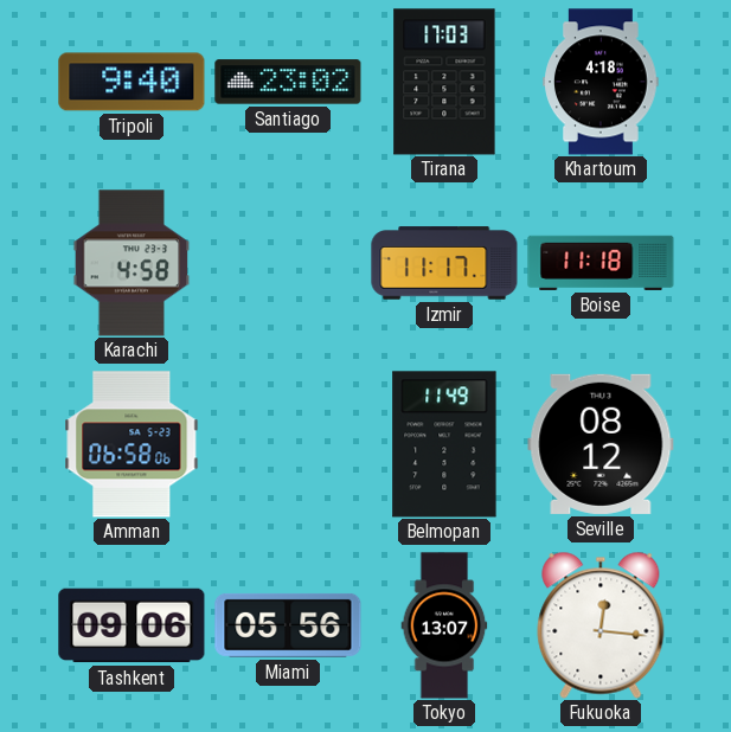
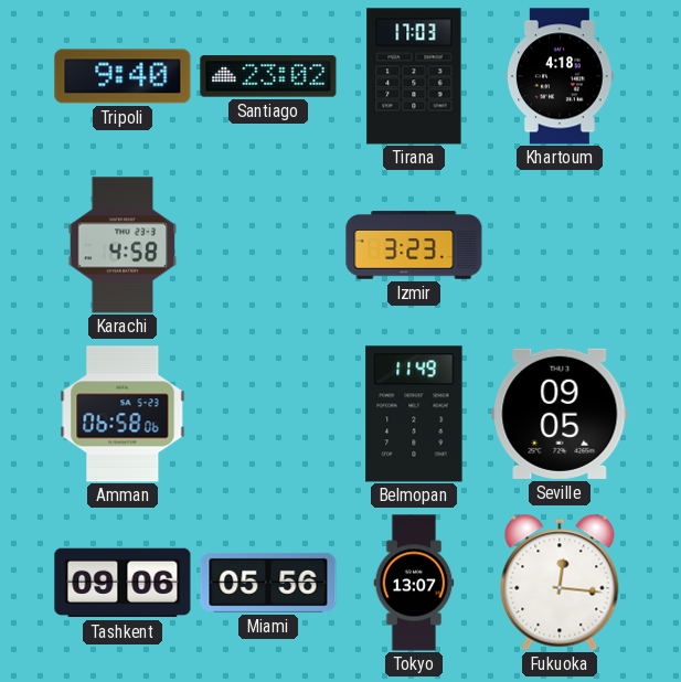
Izmir: 11:17 -> 3:23 (414, 245)
Boise: 11:18 -> none (601, 263)
Seville: 08:12 -> 09:05 (560, 414)
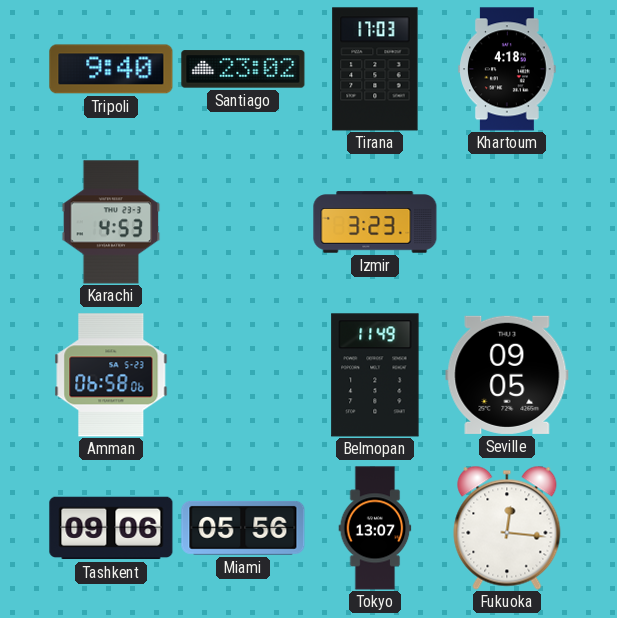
Karachi: 4:58 -> 4:53 (111, 222)
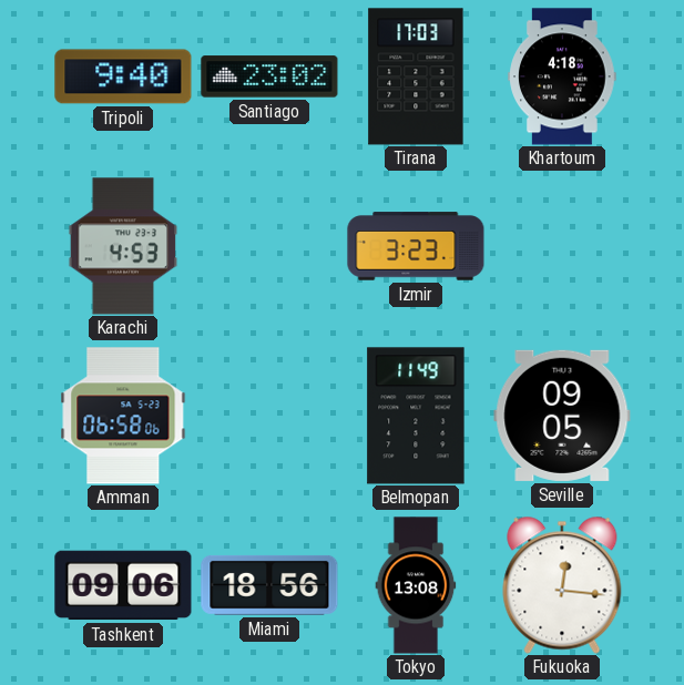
Miami: 05:56 -> 18:56 (269, 585)
Tokyo: 13:07 -> 13:08 (416, 585)
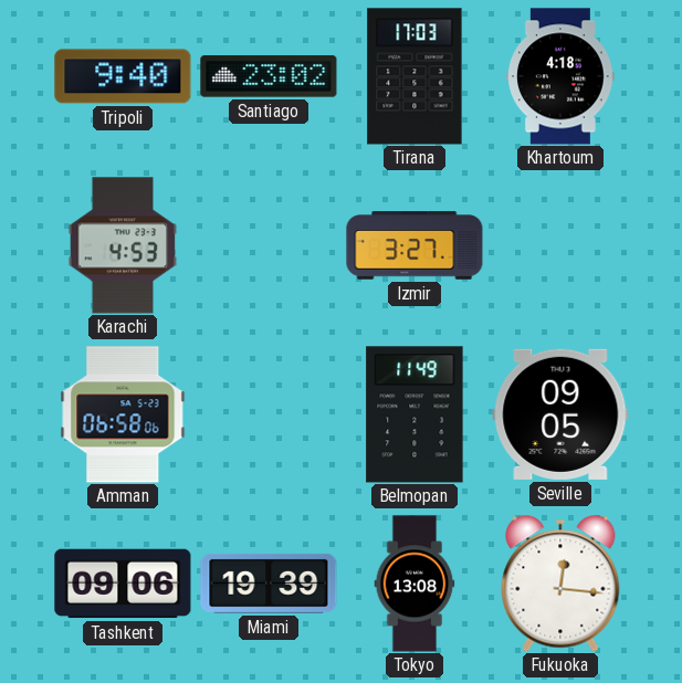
Izmir: 3:23 -> 3:27 (415, 245)
Miami: 18:56 -> 19:39 (269, 584)
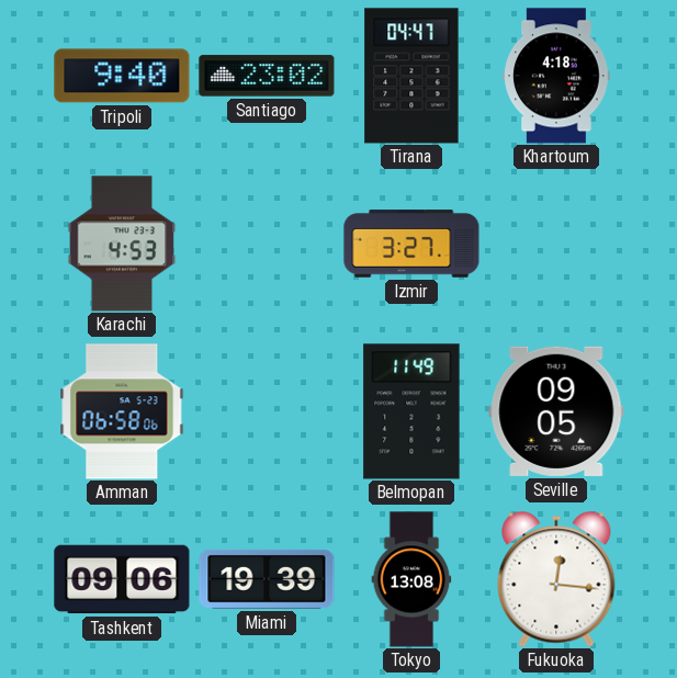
Tirana: 17:03 -> 04:47 (411, 76)
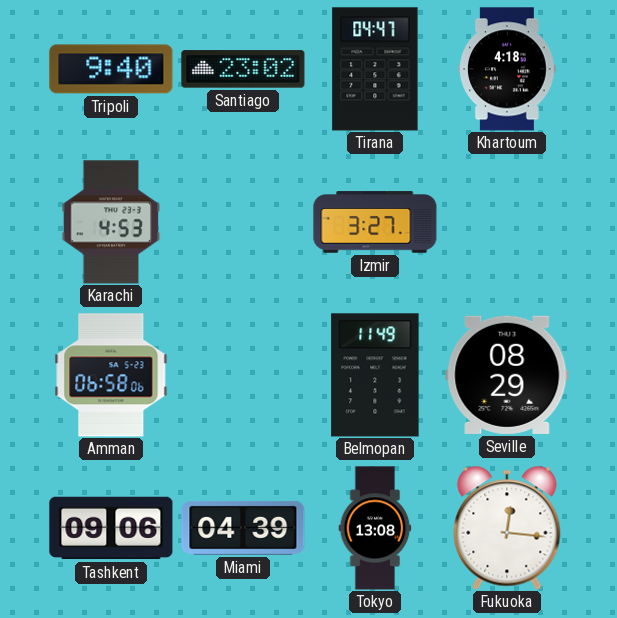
Seville: 09:05 -> 08:29 (507, 375)
Miami: 19:39 -> 04:39 (243, 528)
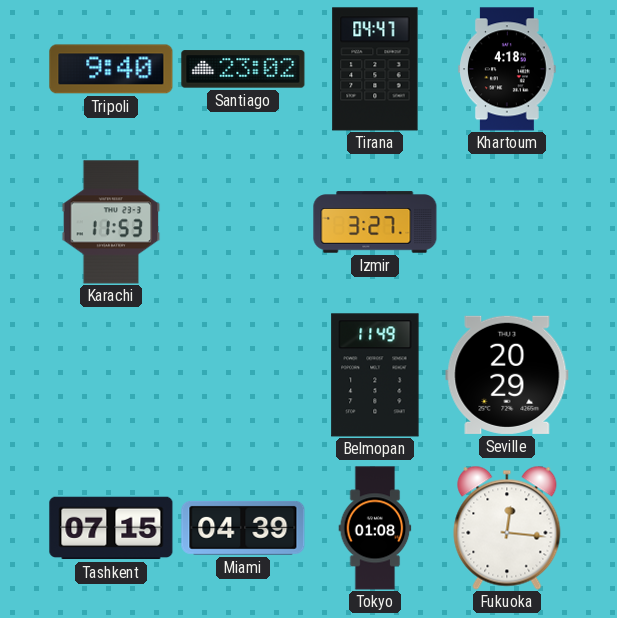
Karachi: 4:53 -> 11:53 (111, 222)
Amman: 06:58 -> none (111, 375)
Seville: 08:29 -> 20:29 (507, 375)
Tashkent: 09:06 -> 07:15 (111, 528)
Tokyo: 13:08 -> 01:08 (375, 528)
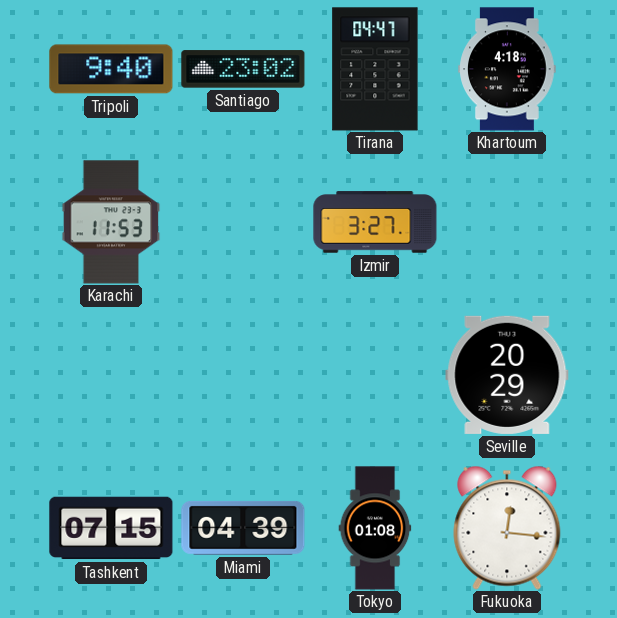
Belmopan: 11:49 -> none (375, 375)
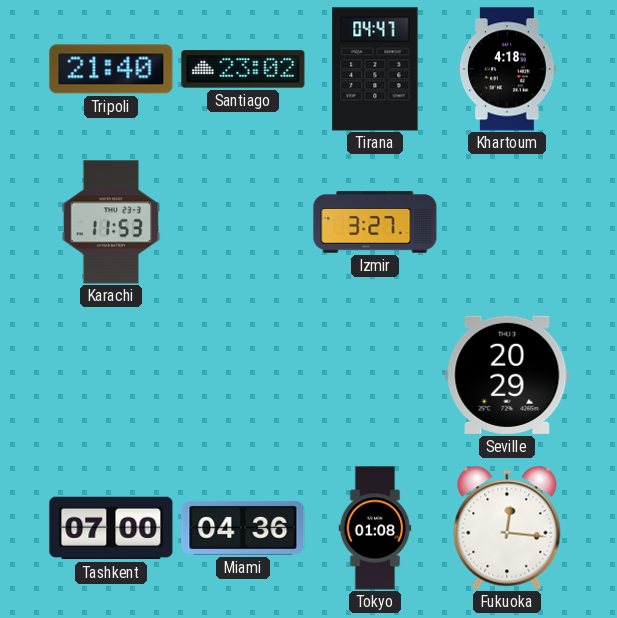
Tripoli: 9:40 -> 21:40 (111, 69)
Tashkent: 07:15 -> 07:00 (111, 528)
Miami: 04:39 -> 04:36 (243, 528)
